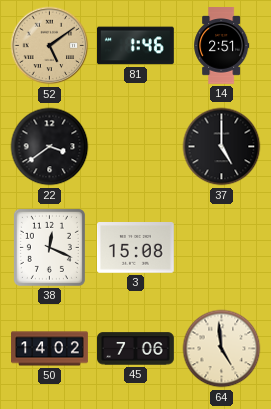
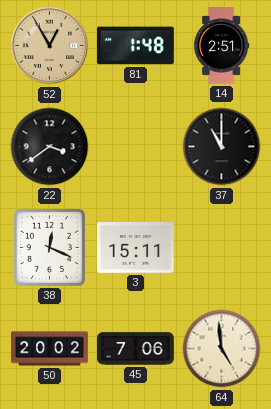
52: 5:09 -> 12:55 (50, 46)
81: 1:46 -> 1:48 (136, 46)
37: 5:00 -> 11:00 (222, 147)
3: 15:08 -> 15:11 (136, 248)
50: 14:02 -> 20:02 (50, 349)
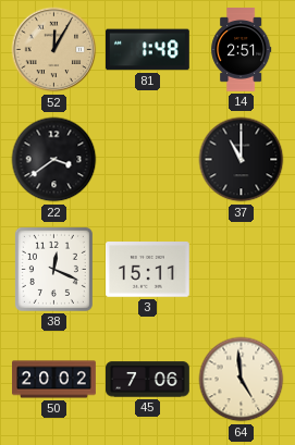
52: 12:55 -> 12:05 (54, 50)
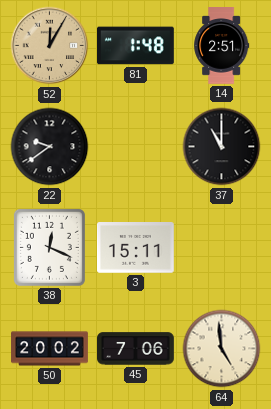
22: 3:39 -> 9:39 (50, 147)
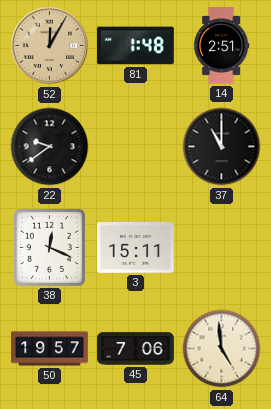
50: 20:02 -> 19:57 (50, 349)
